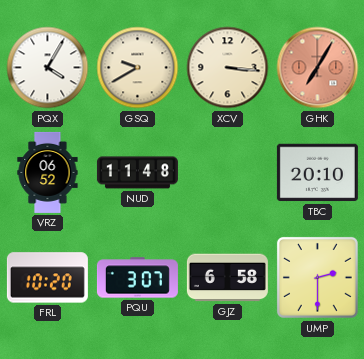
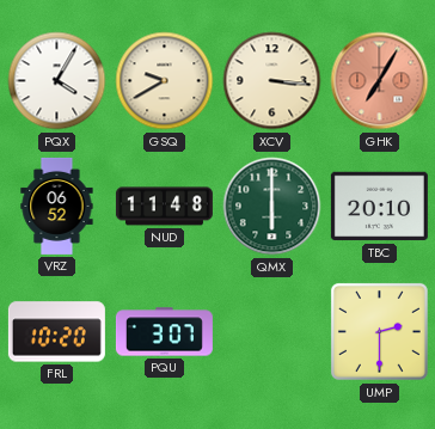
QMX: none -> 6:00 (272, 207)
GJZ: 6:58 -> none (227, 278)
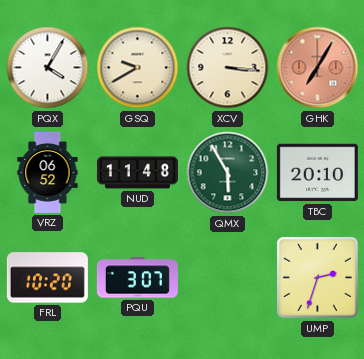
QMX: 6:00 -> 5:55 (228, 173)
UMP: 2:30 -> 2:33 (317, 277)
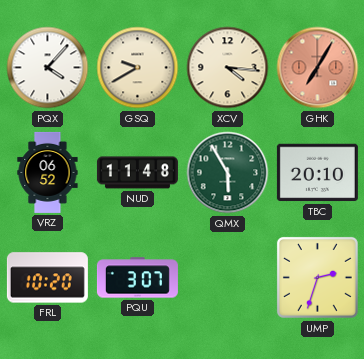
PQX: 4:05 -> 4:07 (48, 68)
XCV: 3:16 -> 4:16 (228, 68)
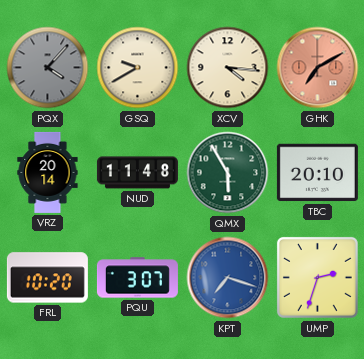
PQX dial: white -> grey (48, 68)
GHK: 7:05 -> 7:10 (318, 68)
VRZ: 06:52 -> 20:14 (48, 172)
KPT: none -> 7:18 (228, 278)
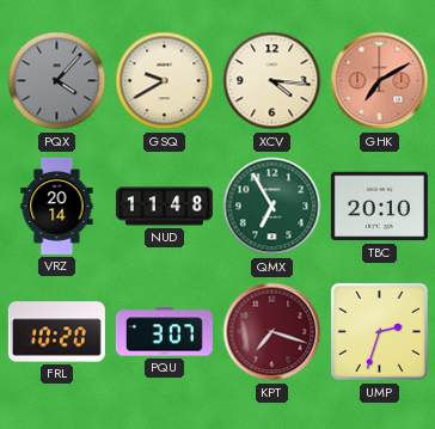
QMX: 5:55 -> 6:55 (272, 207)
KPT dial: blue -> burgundy (272, 332)
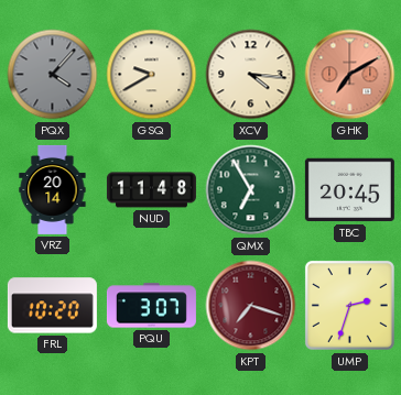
TBC: 20:10 -> 20:45 (349, 190)
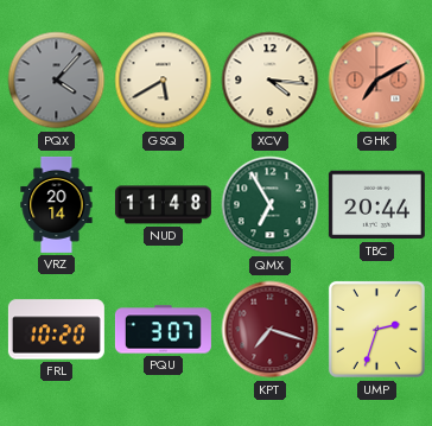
GSQ: 9:40 -> 5:40 (164, 81)
TBC: 20:45 -> 20:44 (376, 205)
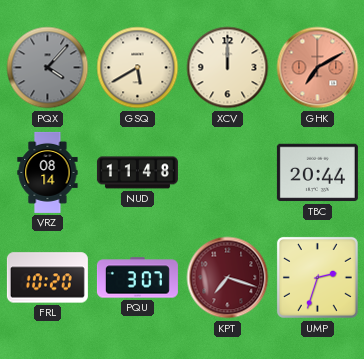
XCV: 4:16 -> 12:00 (228, 68)
VRZ: 20:14 -> 08:14 (48, 172)
QMX: 6:55 -> none (271, 205)
